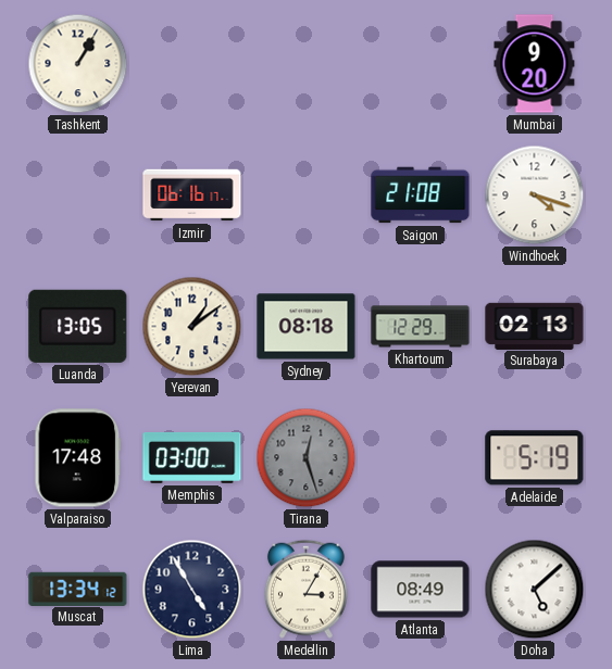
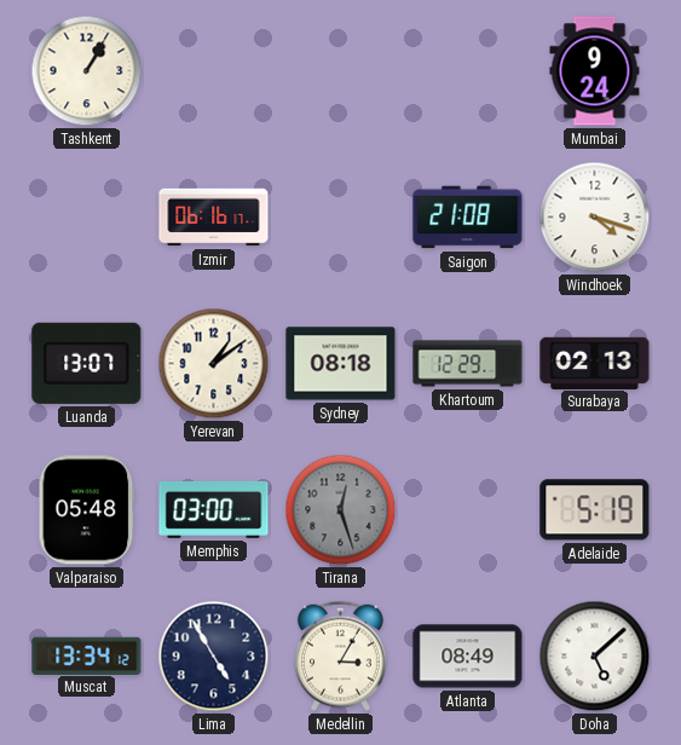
Mumbai: 9:20 -> 9:24 (595, 71)
Luanda: 13:05 -> 13:07 (87, 363)
Valparaiso: 17:48 -> 05:48 (87, 510)
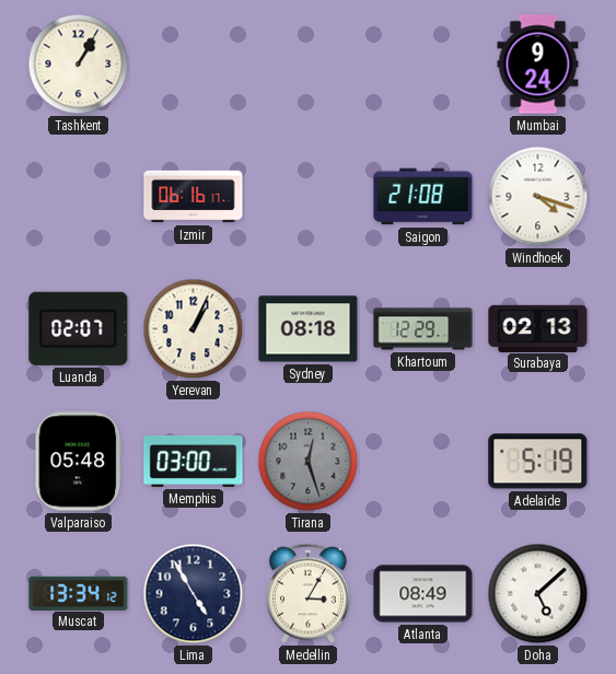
Luanda: 13:07 -> 02:07 (79, 328)
Yerevan: 1:09 -> 1:04 (194, 329)
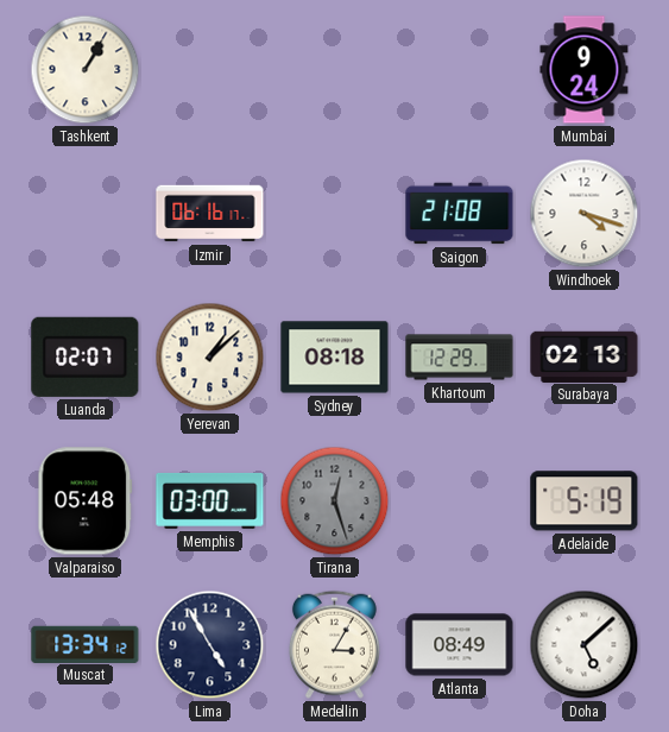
Yerevan: 1:04 -> 1:08 (210, 358)
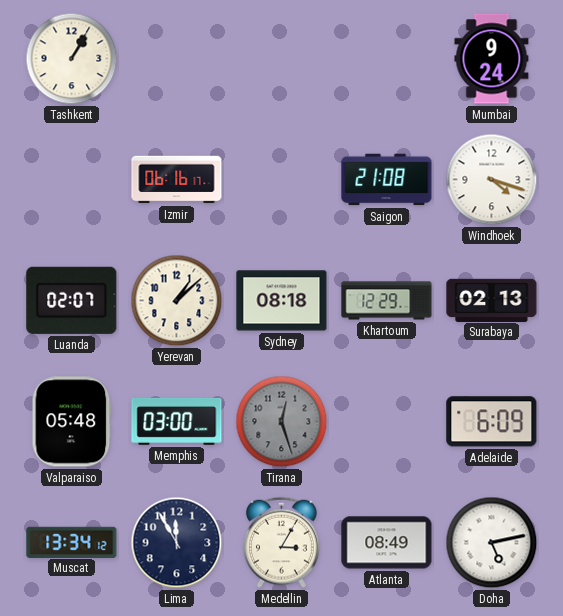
Adelaide: 5:19 -> 6:09 (492, 422)
Lima: 4:55 -> 11:55 (177, 543)
Doha: 5:08 -> 5:13 (492, 543)
